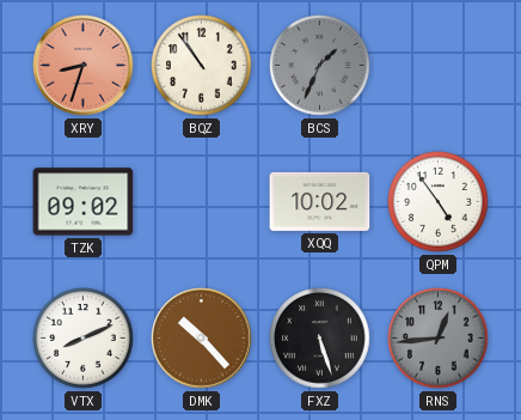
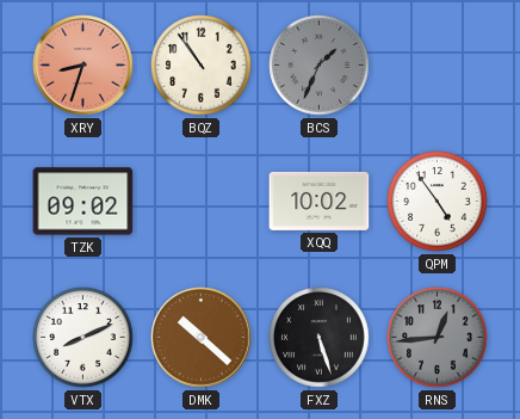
DMK: 10:23 -> 10:22 (202, 338)
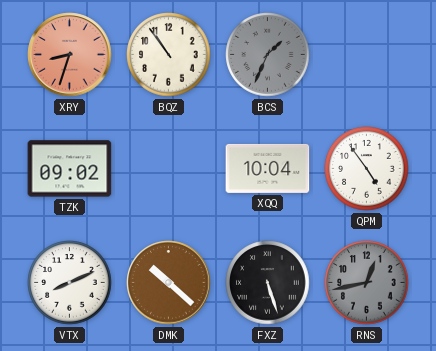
XQQ: 10:02 -> 10:04 (268, 168)
RNS: 12:44 -> 12:43 (367, 283)
